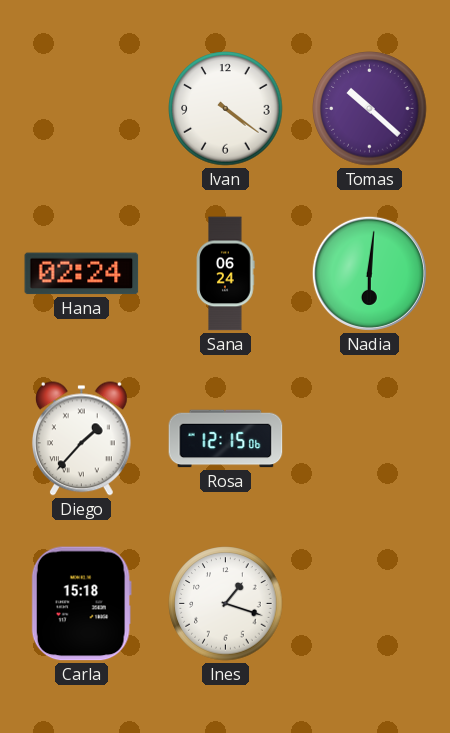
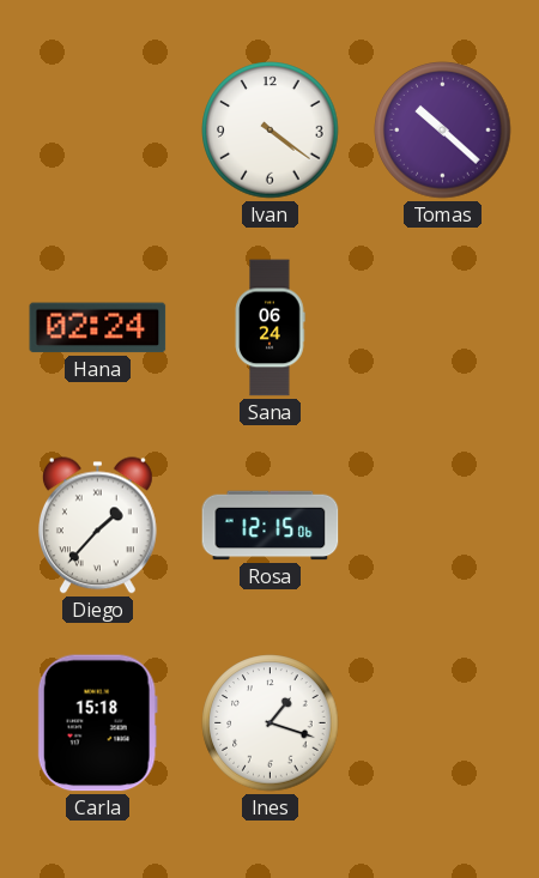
Nadia: 6:01 -> none (369, 273)
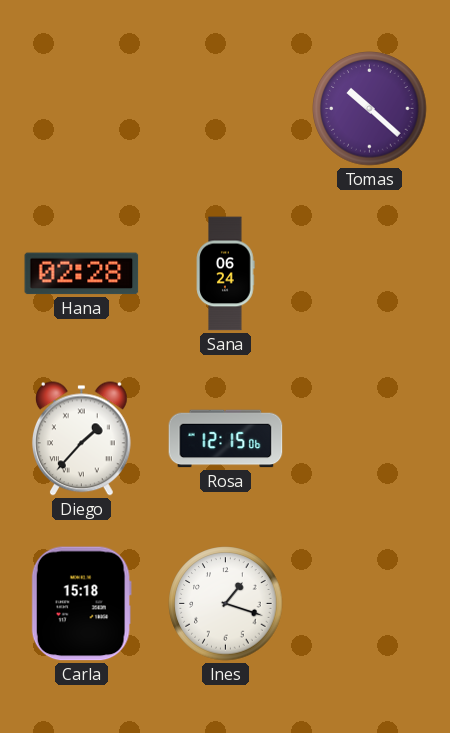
Ivan: 4:21 -> none (271, 131)
Hana: 02:24 -> 02:28 (82, 274)
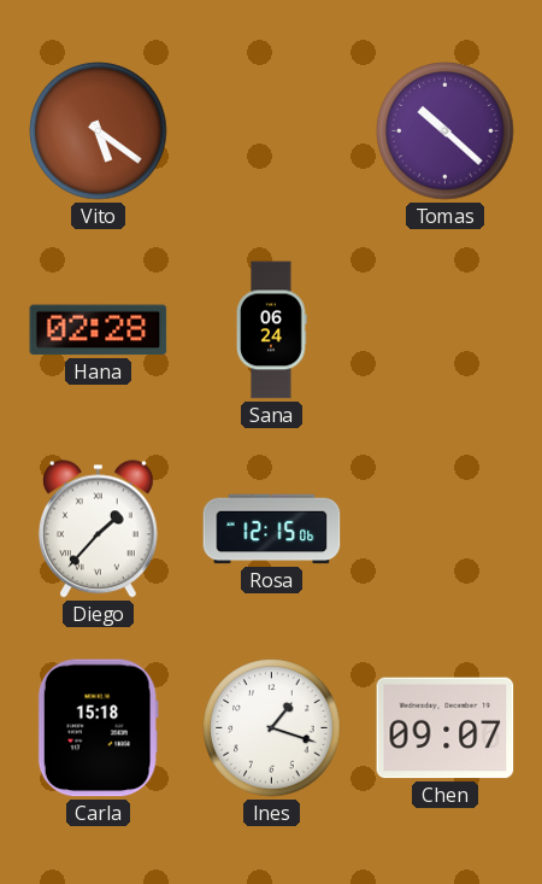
Vito: none -> 5:21 (99, 131)
Chen: none -> 09:07 (446, 728)
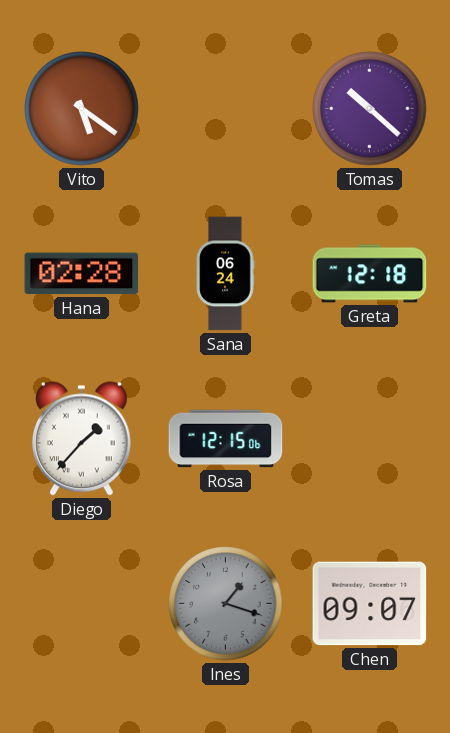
Greta: none -> 12:18 (370, 274)
Carla: 15:18 -> none (98, 728)
Ines dial: white -> grey (226, 604)
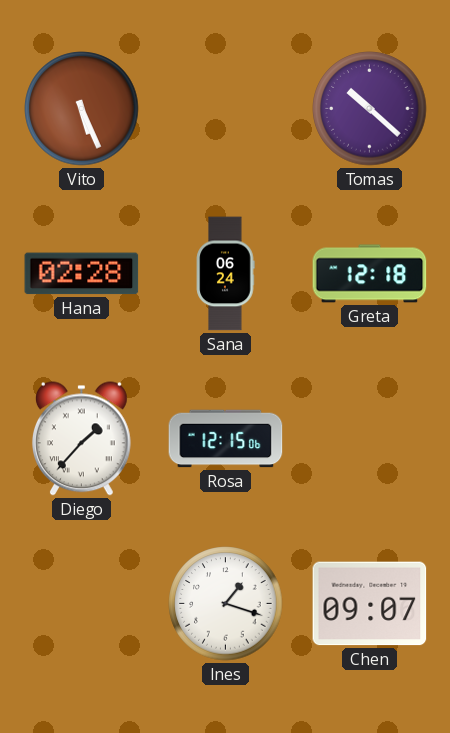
Vito: 5:21 -> 5:26 (82, 109)
Ines dial: grey -> white (226, 604)
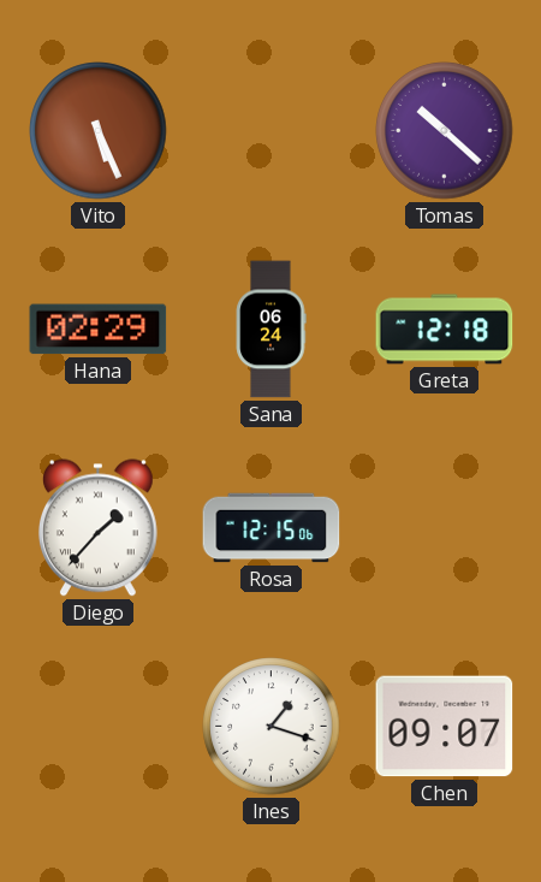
Hana: 02:28 -> 02:29 (99, 330)
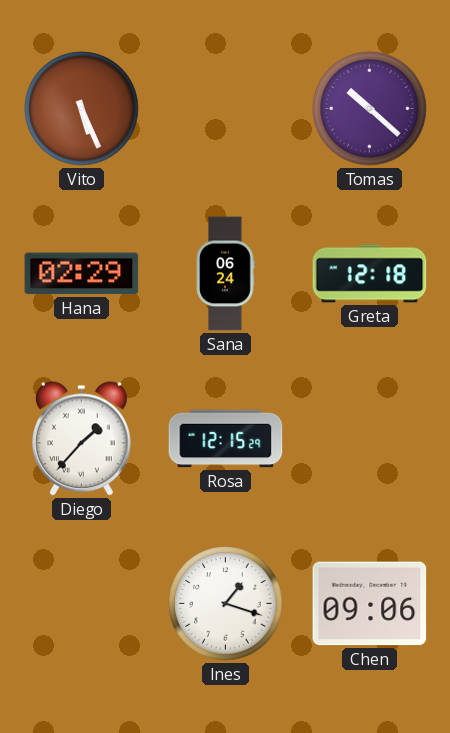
Rosa: 12:15:06 -> 12:15:29 (226, 439)
Chen: 09:07 -> 09:06 (370, 604)
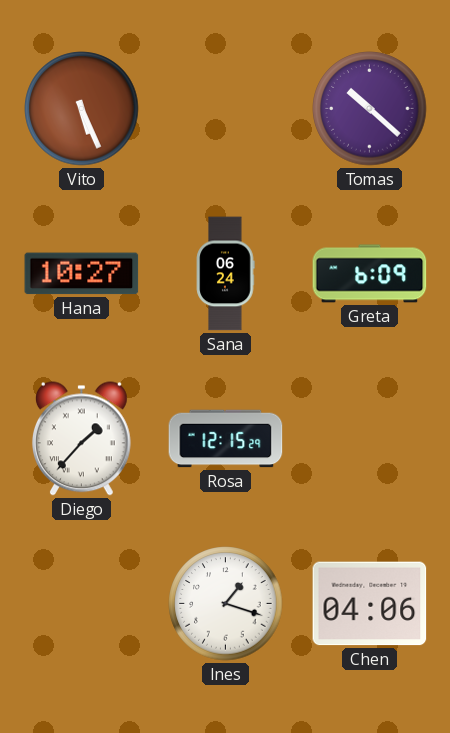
Hana: 02:29 -> 10:27 (82, 274)
Greta: 12:18 -> 6:09 (370, 274)
Chen: 09:06 -> 04:06 (370, 604)
